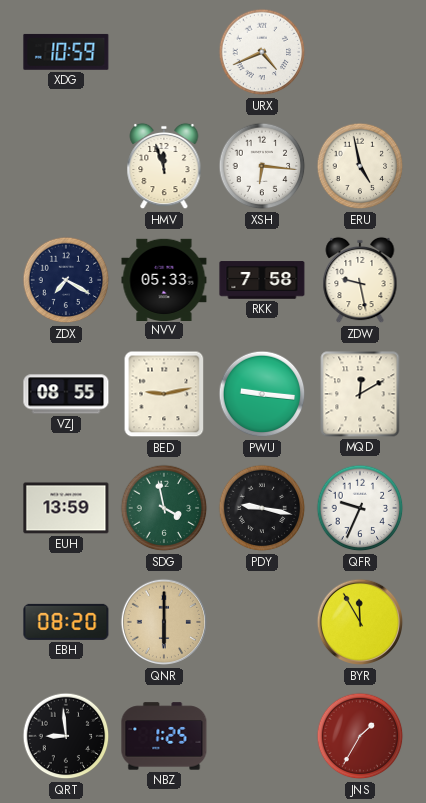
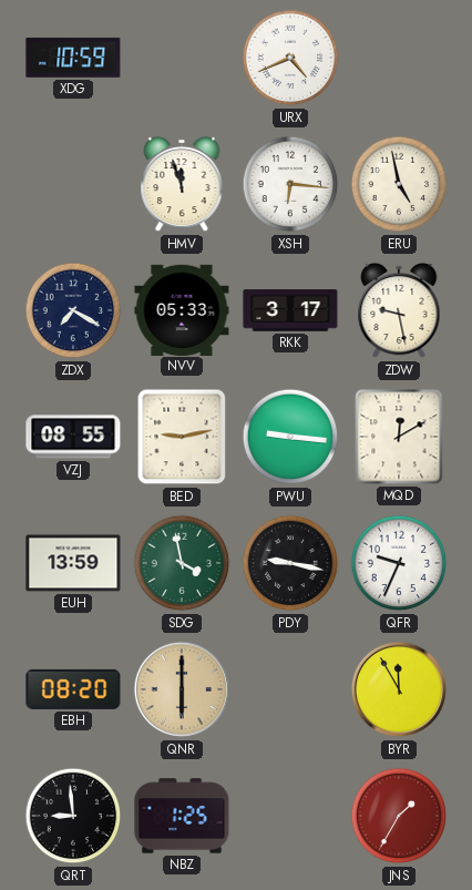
RKK: 7:58 -> 3:17 (290, 310)
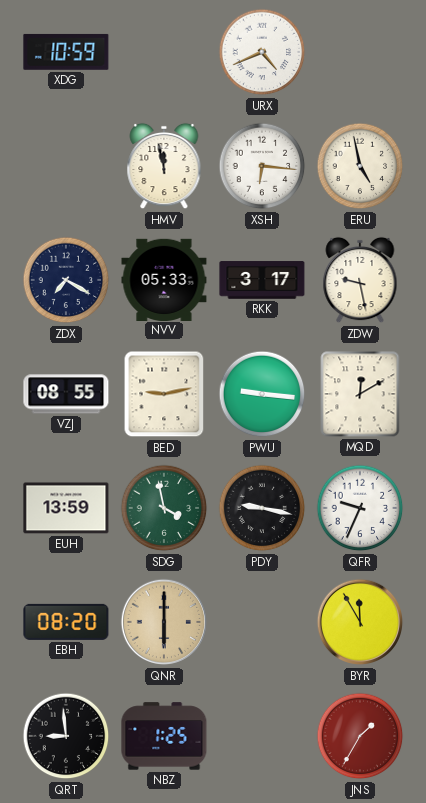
HMV: 11:57 -> 11:58 (164, 166)
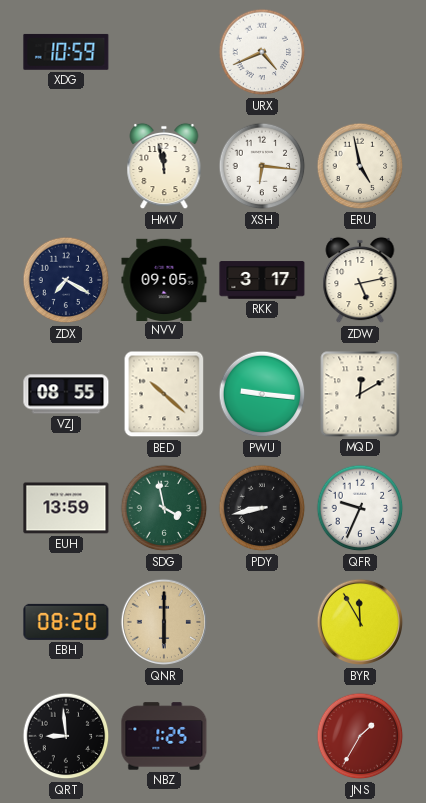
NVV: 05:33 -> 09:05 (164, 279)
ZDW: 9:28 -> 5:13 (360, 280)
BED: 9:13 -> 10:22 (164, 394)
PDY: 9:17 -> 8:43 (262, 508)
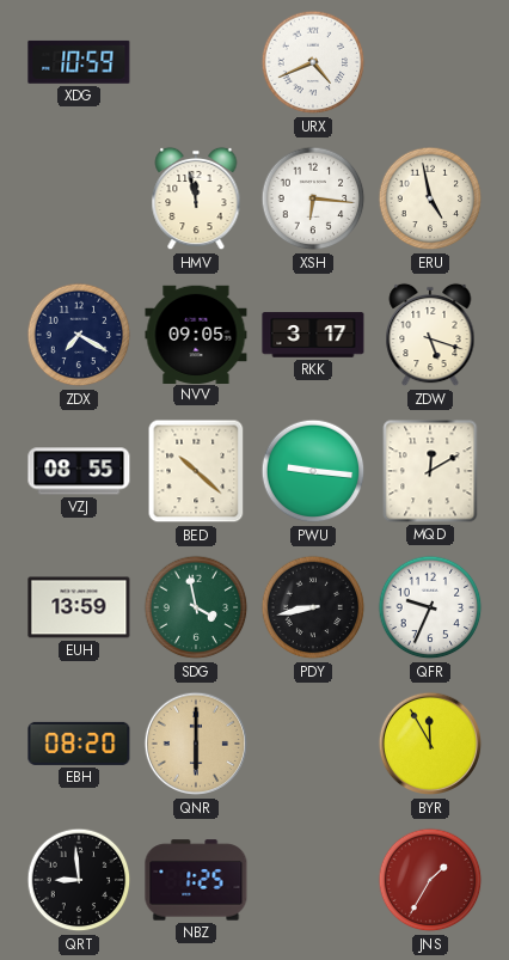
ZDW: 5:13 -> 5:18 (430, 335)
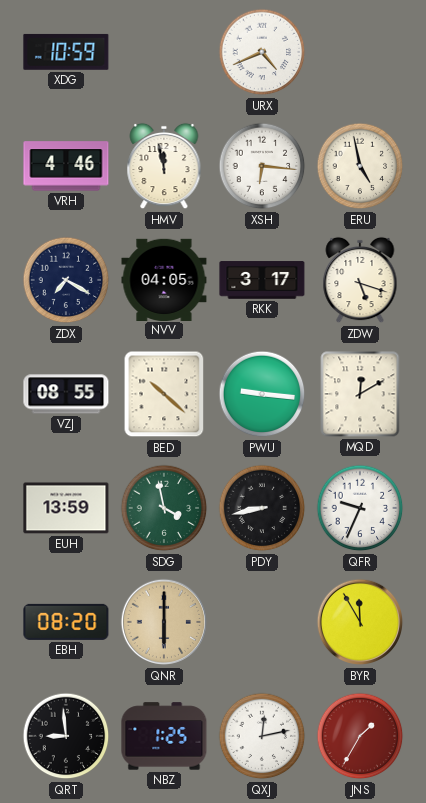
VRH: none -> 4:46 (66, 166)
NVV: 09:05 -> 04:05 (164, 279)
QXJ: none -> 12:13 (262, 736)
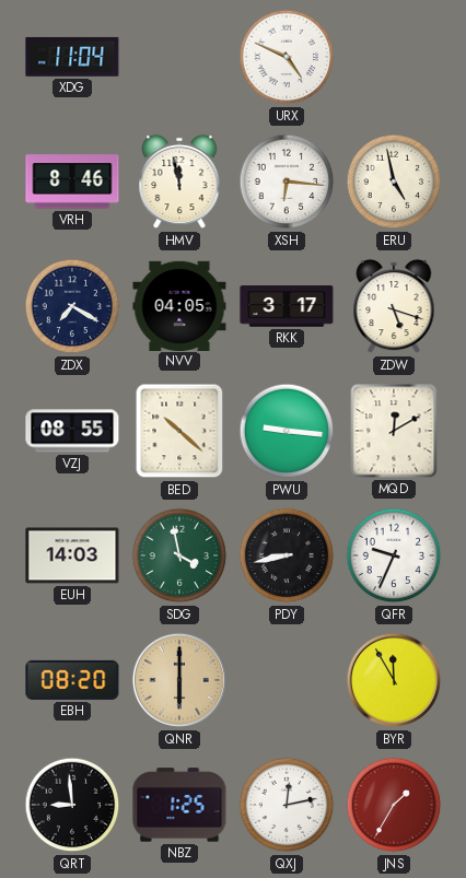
XDG: 10:59 -> 11:04 (72, 57)
URX: 4:41 -> 4:49 (287, 57)
VRH: 4:46 -> 8:46 (72, 182)
EUH: 13:59 -> 14:03 (72, 555)
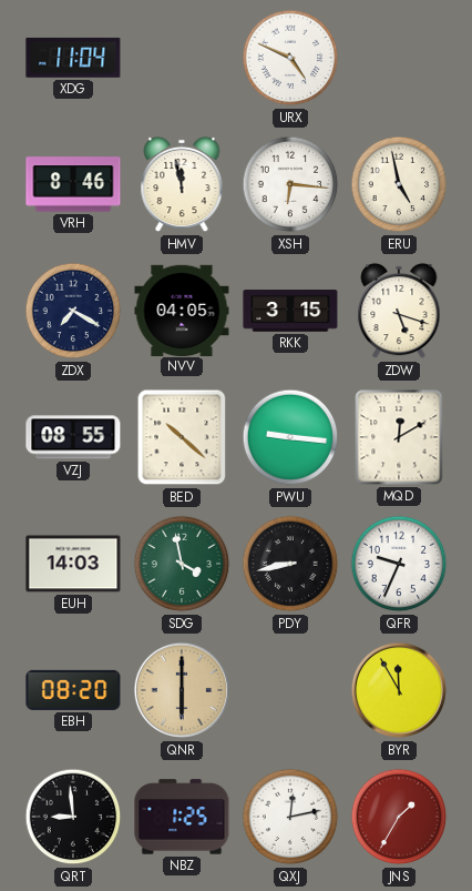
RKK: 3:17 -> 3:15 (290, 311)
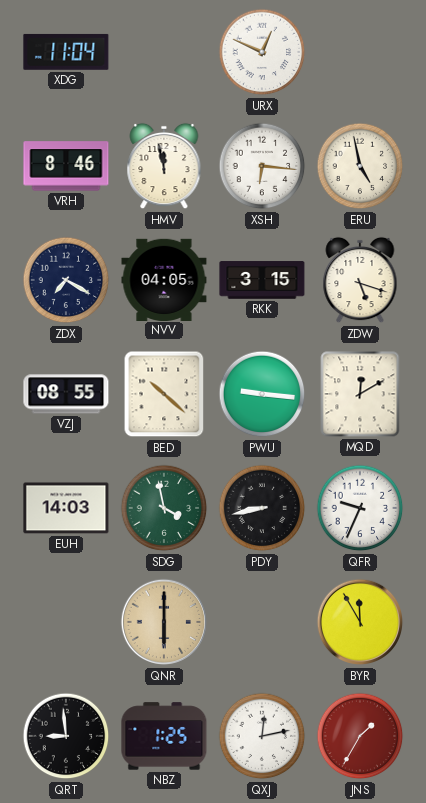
URX: 4:49 -> 12:49 (262, 52)
EBH: 08:20 -> none (73, 690)
